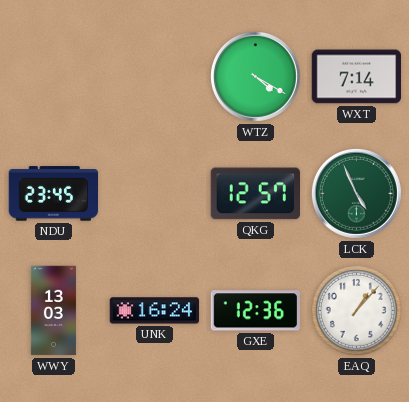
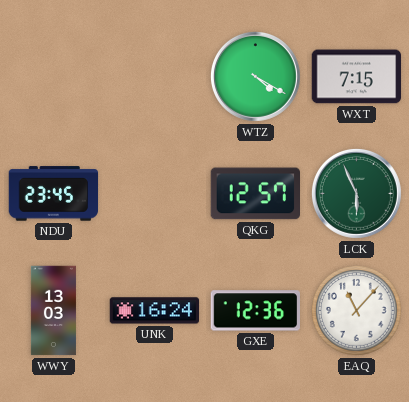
WXT: 7:14 -> 7:15 (357, 77)
LCK: 4:56 -> 5:56 (356, 193)
EAQ: 1:07 -> 11:07 (357, 311)
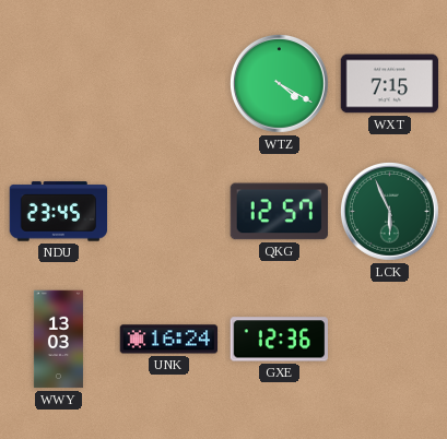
EAQ: 11:07 -> none (357, 311)
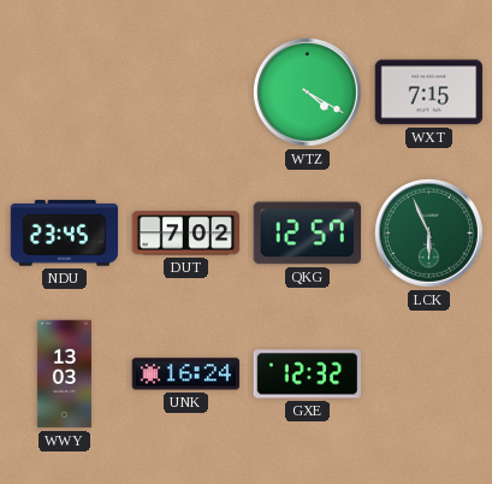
DUT: none -> 7:02 (186, 234)
GXE: 12:36 -> 12:32 (307, 374)
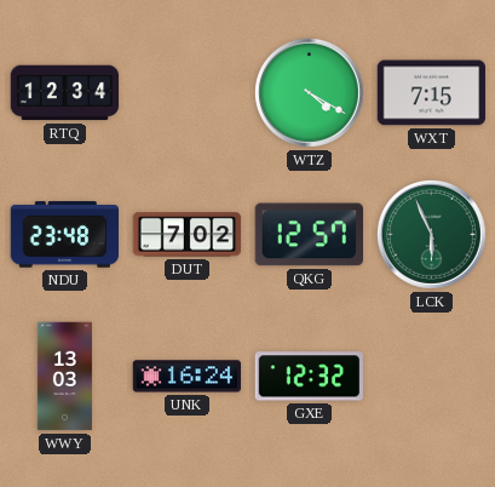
RTQ: none -> 12:34 (65, 93)
NDU: 23:45 -> 23:48 (65, 235)
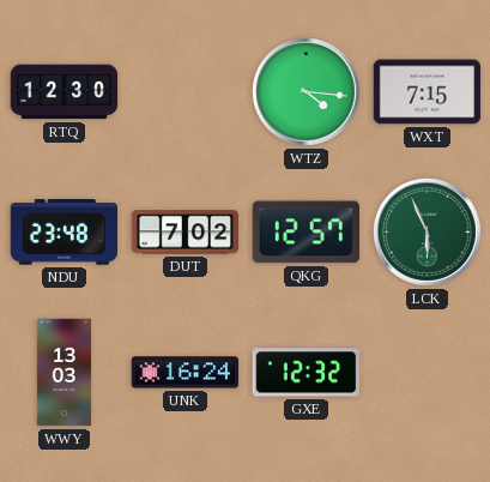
RTQ: 12:34 -> 12:30 (65, 92)
WTZ: 4:20 -> 4:16 (306, 91)
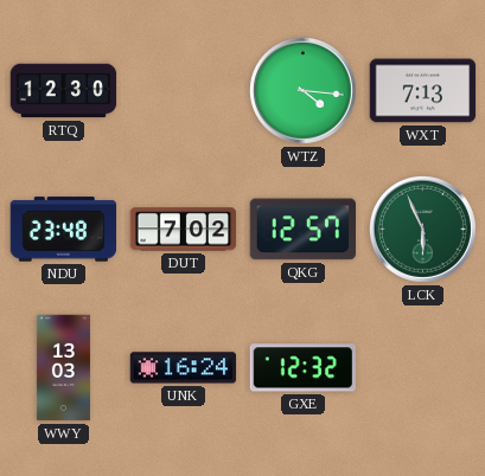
WXT: 7:15 -> 7:13 (423, 91)
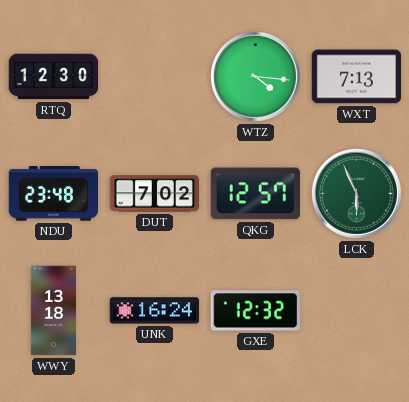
WWY: 13:03 -> 13:18 (53, 311)
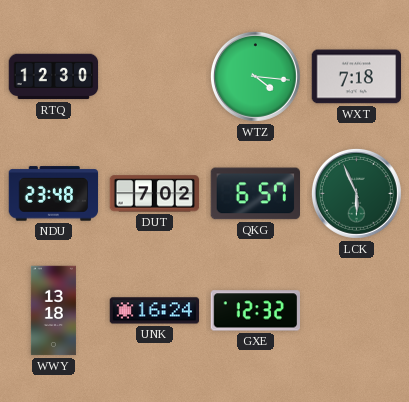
WXT: 7:13 -> 7:18 (357, 77)
QKG: 12:57 -> 6:57 (255, 194)
